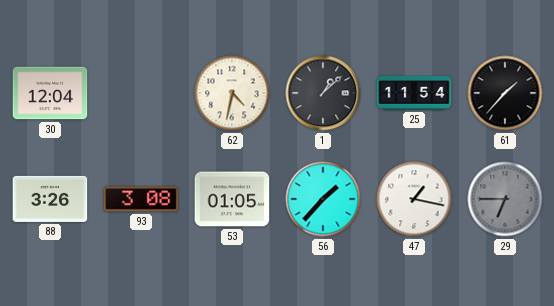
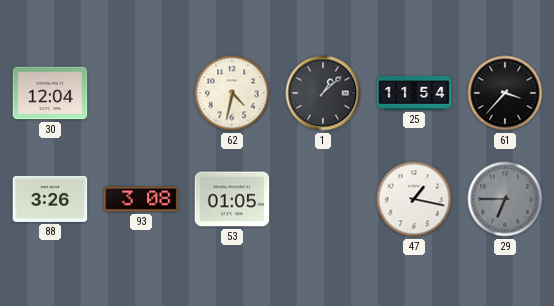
61: 1:37 -> 3:37 (505, 93)
56: 1:37 -> none (323, 199)
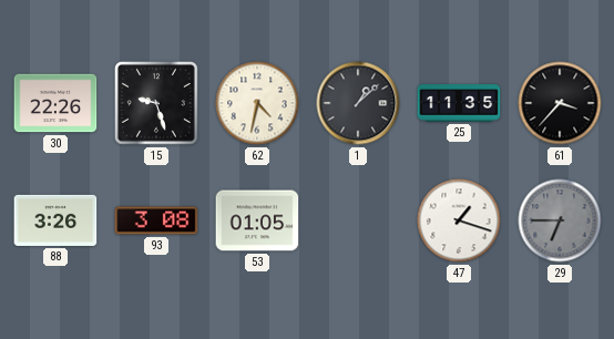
30: 12:04 -> 22:26 (55, 103)
15: none -> 9:27 (156, 103)
25: 11:54 -> 11:35 (459, 103)
47: 1:17 -> 1:18 (459, 220)
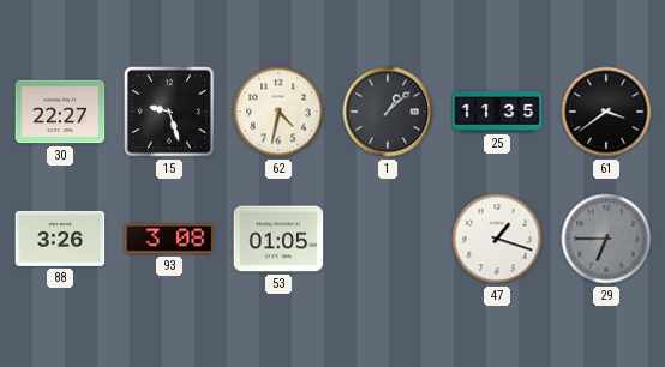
30: 22:26 -> 22:27 (60, 112)
61: 3:37 -> 3:39 (606, 112)
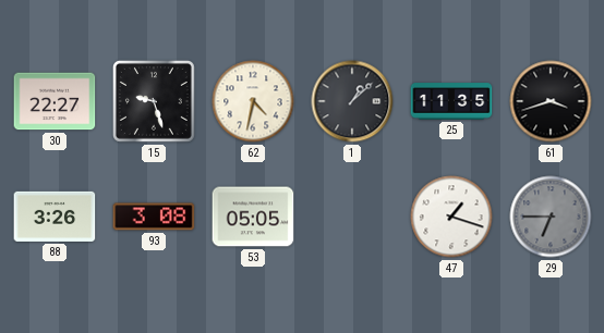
61: 3:39 -> 3:42 (551, 101)
53: 01:05 -> 05:05 (253, 217)
